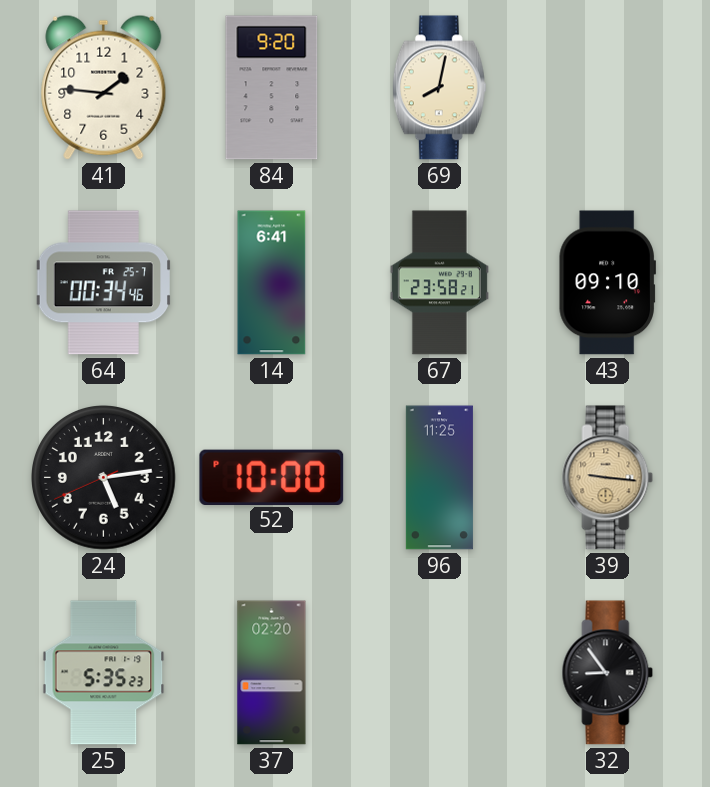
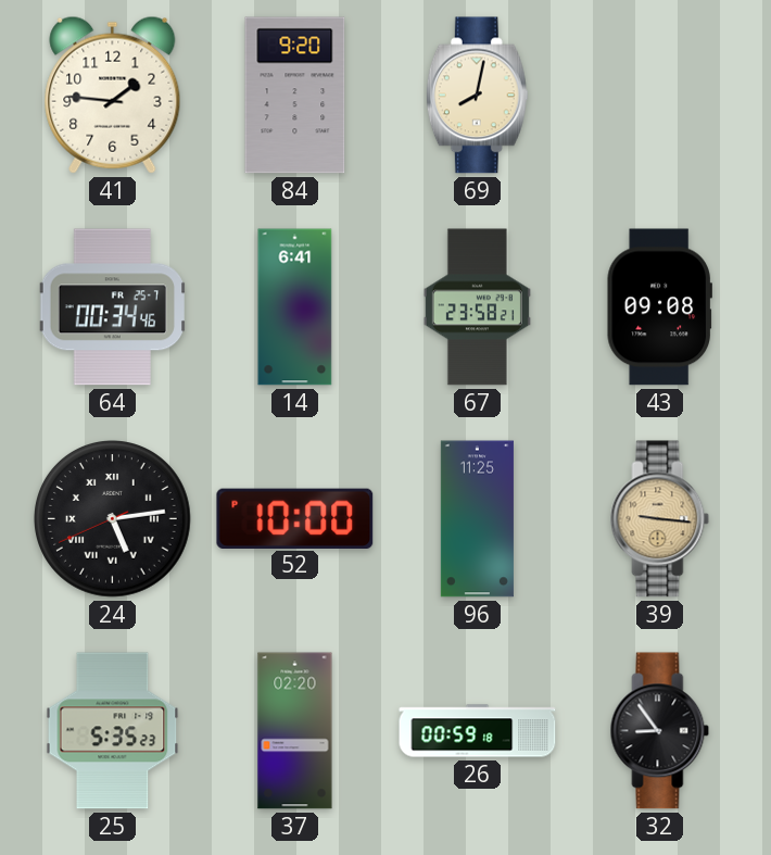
43: 09:10 -> 09:08 (659, 307)
24 numerals: Arabic -> Roman (113, 519)
26: none -> 00:59 (478, 731)
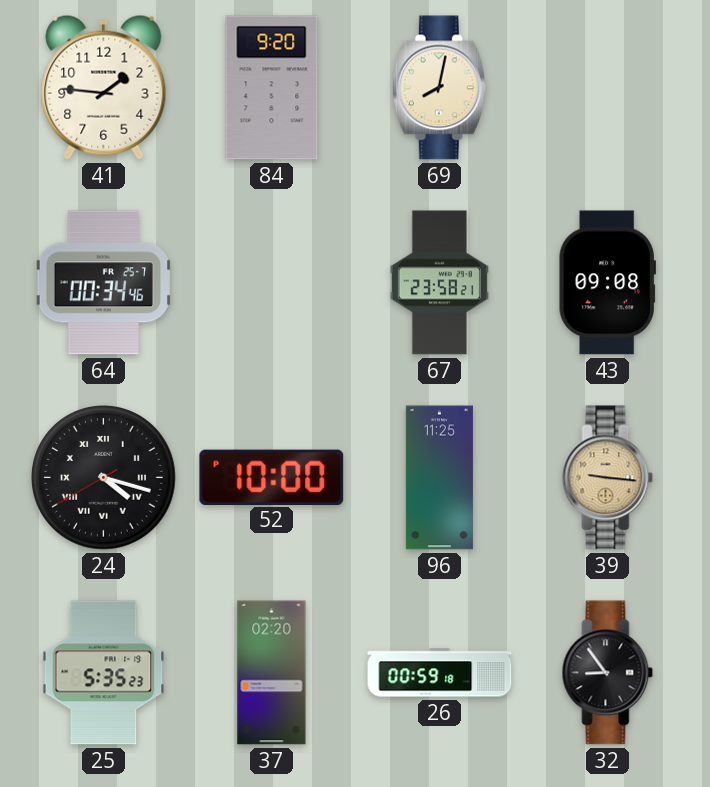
14: 6:41 -> none (295, 307)
24: 5:13 -> 4:17 (104, 478)
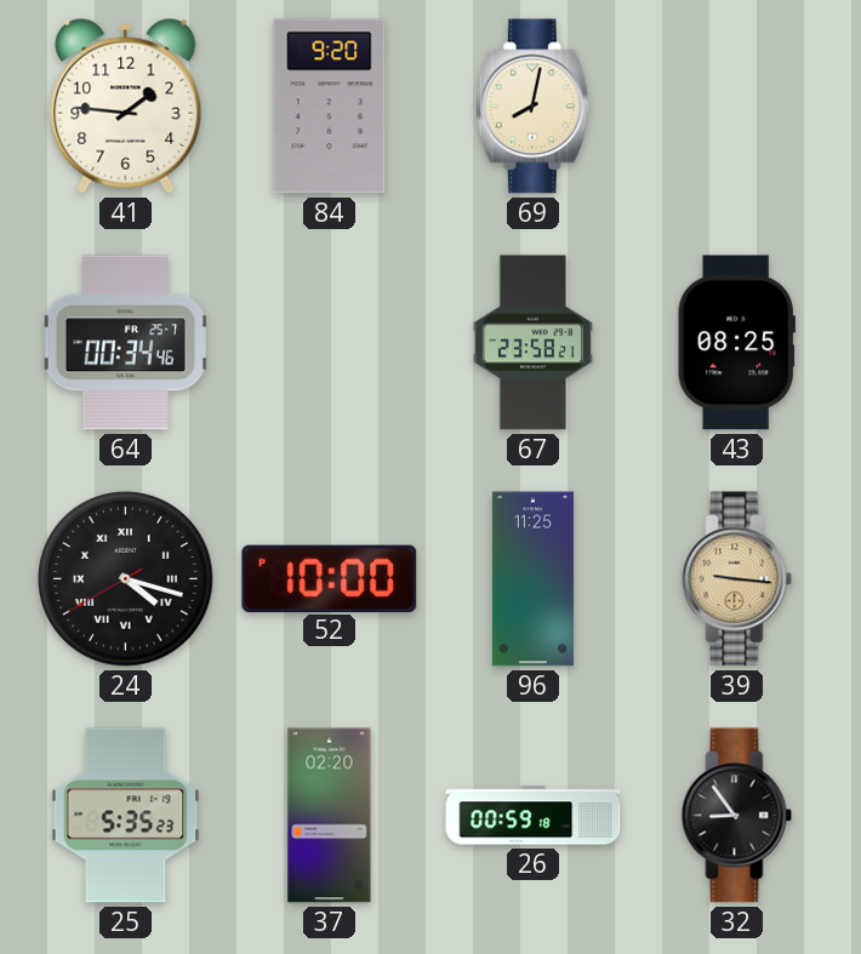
43: 09:08 -> 08:25 (736, 343)
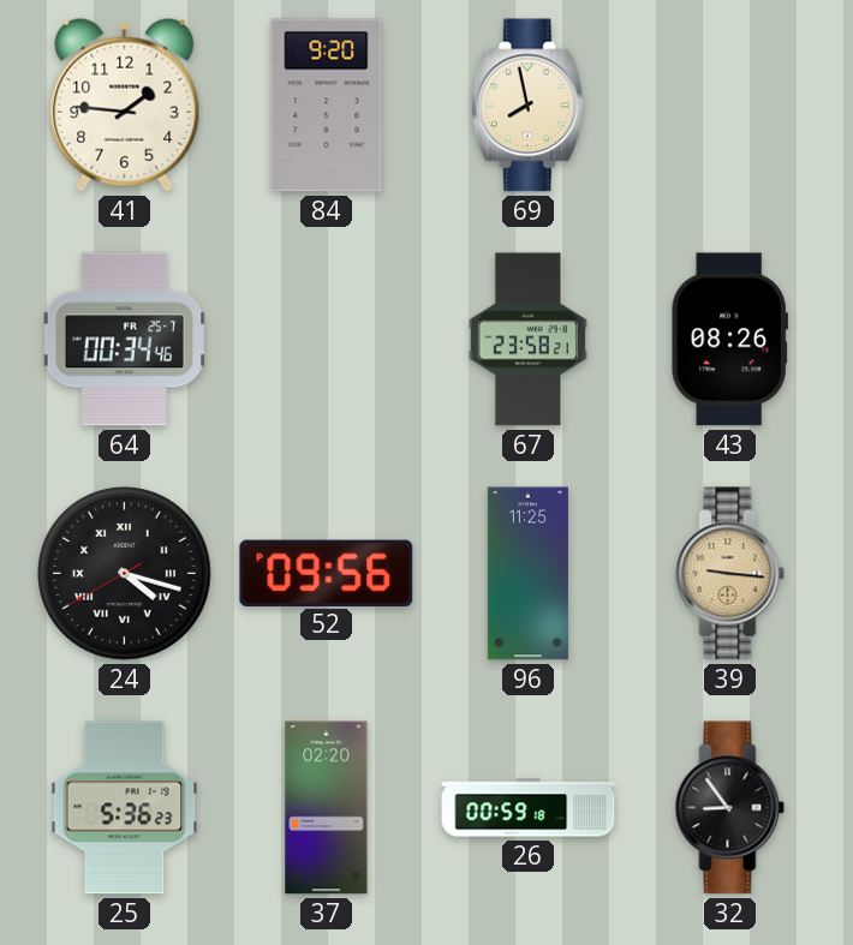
69: 8:02 -> 7:58 (527, 106)
43: 08:25 -> 08:26 (729, 340)
52: 10:00 -> 09:56 (327, 573)
25: 5:35 -> 5:36 (125, 808)
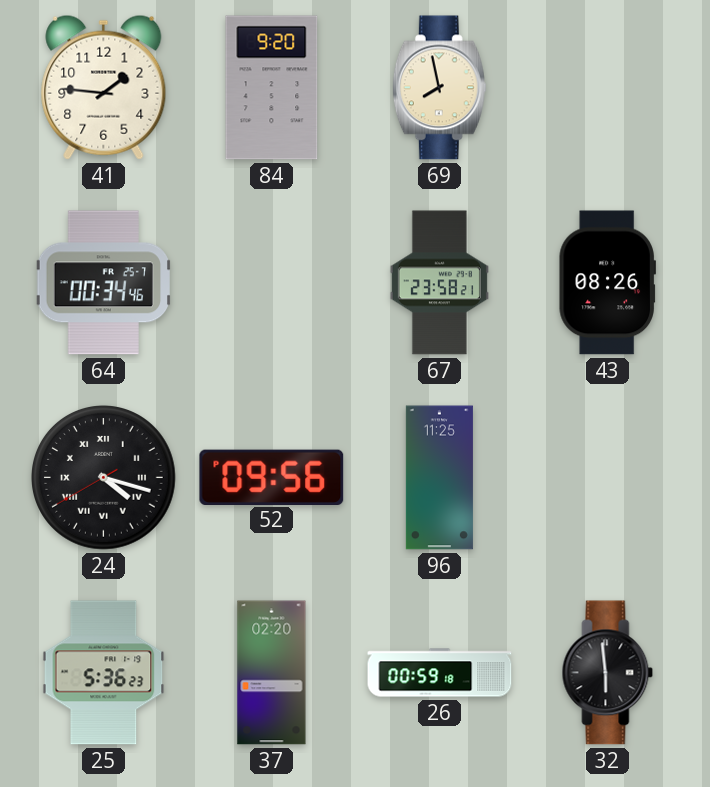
39: 9:16 -> none (730, 574)
32: 8:54 -> 5:59 (608, 673)
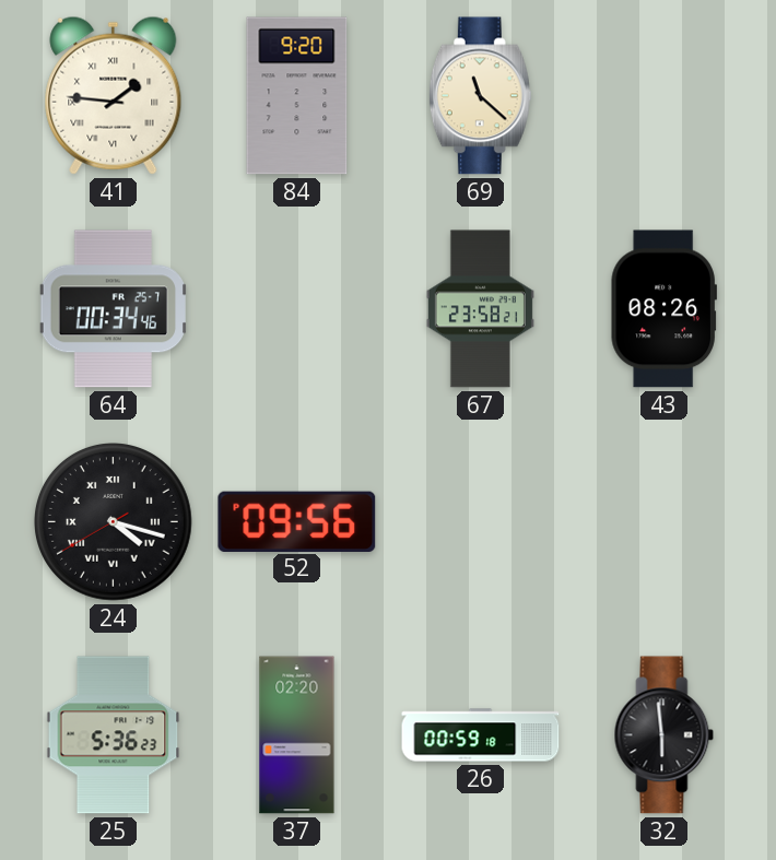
41 numerals: Arabic -> Roman (114, 95)
69: 7:58 -> 11:22 (480, 96)
96: 11:25 -> none (439, 478)
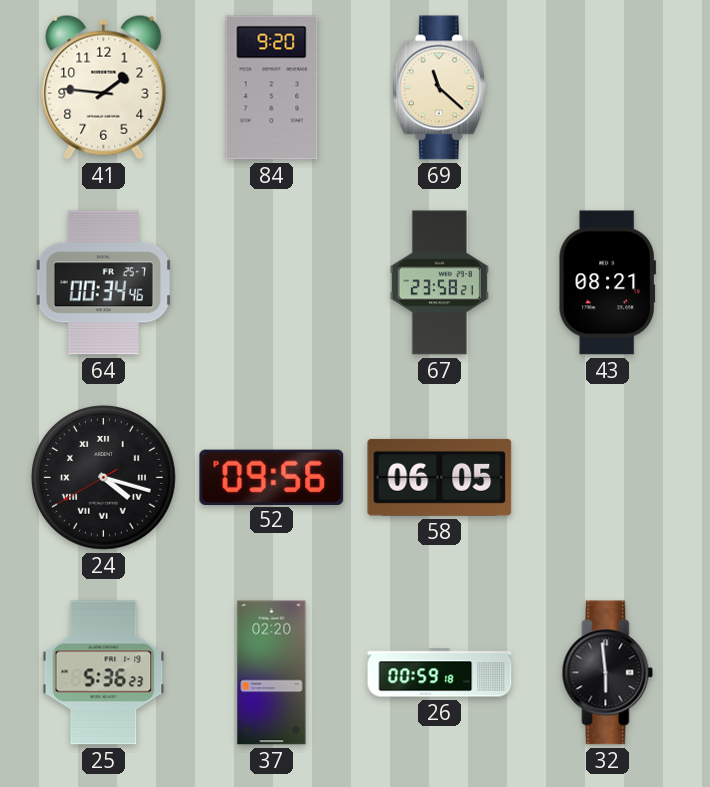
41 numerals: Roman -> Arabic (104, 87)
43: 08:26 -> 08:21 (607, 283)
58: none -> 06:05 (440, 477)
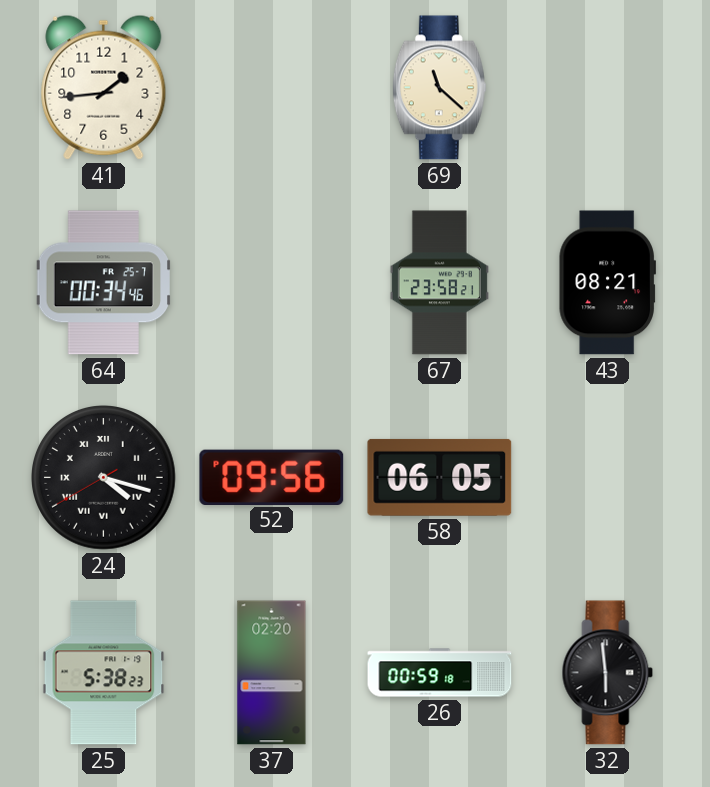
41: 1:46 -> 1:44 (104, 87)
84: 9:20 -> none (272, 88)
25: 5:36 -> 5:38 (104, 673)
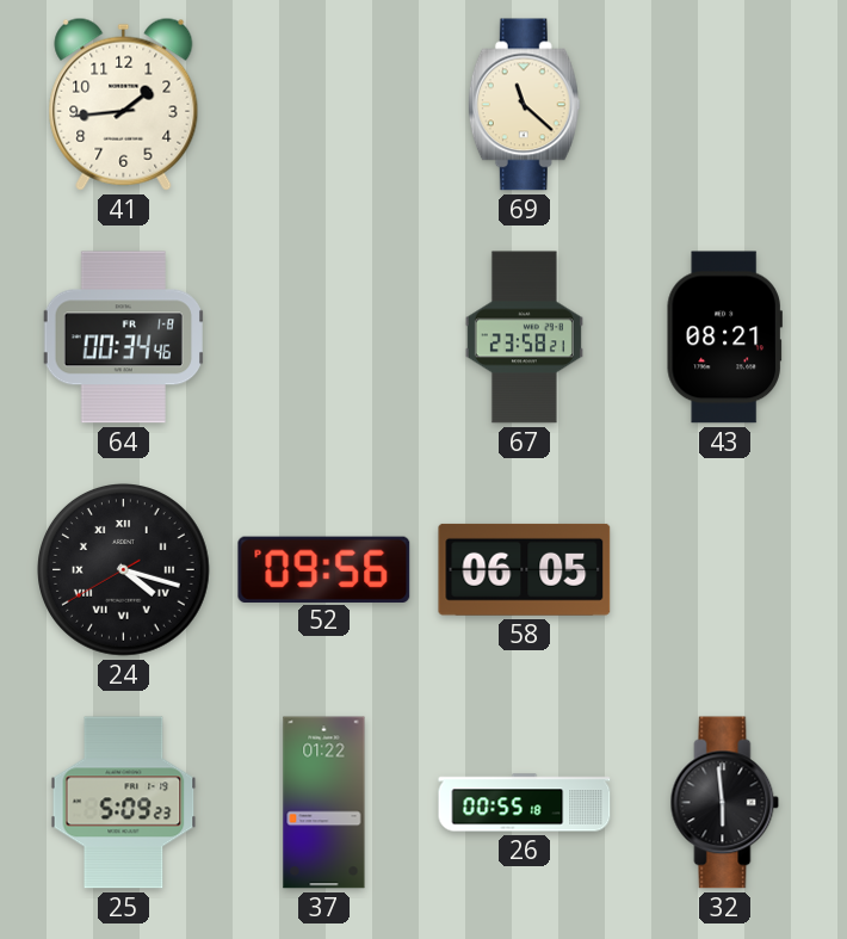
64 date: FR 25-7 -> FR 1-8 (124, 338)
25: 5:38 -> 5:09 (124, 803)
37: 02:20 -> 01:22 (324, 803)
26: 00:59 -> 00:55 (525, 803)
